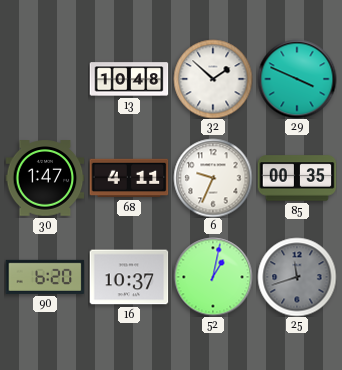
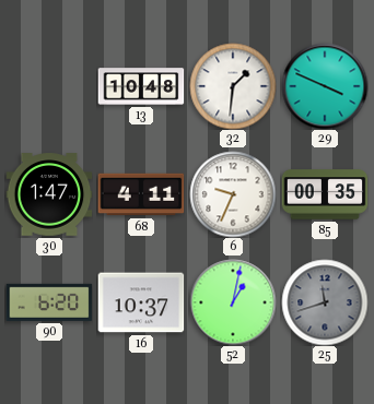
32: 1:52 -> 1:31 (233, 86)
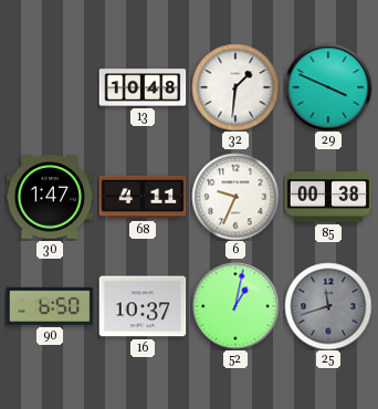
85: 00:35 -> 00:38 (328, 197)
90: 6:20 -> 6:50 (50, 306)
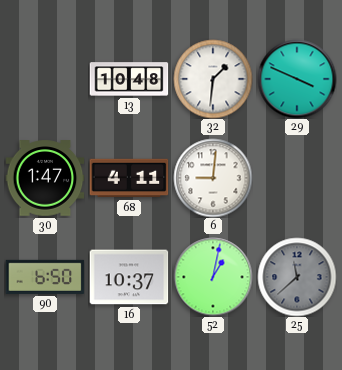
6: 9:34 -> 9:01 (213, 178)
85: 00:38 -> none (328, 197)
25: 11:42 -> 11:38 (297, 277)
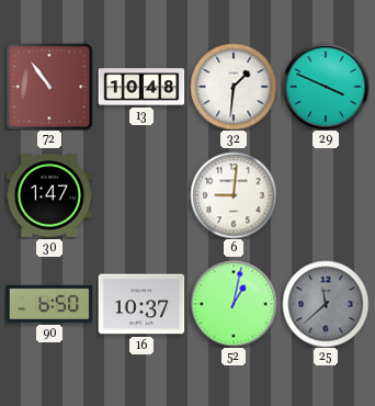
72: none -> 10:54 (49, 87)
68: 4:11 -> none (129, 178)
